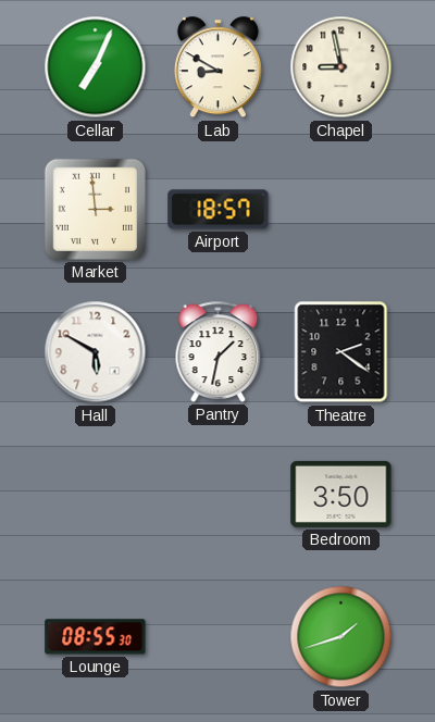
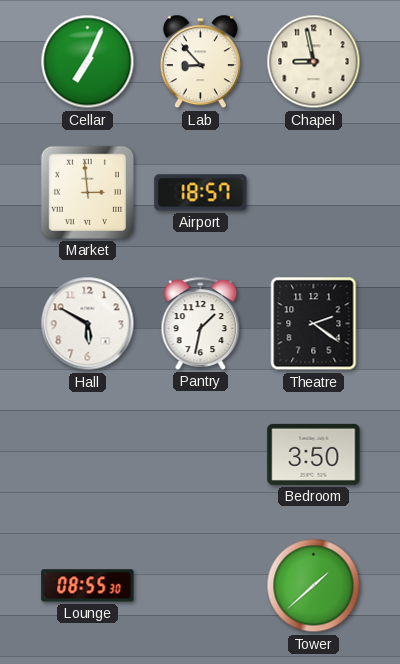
Lab: 8:50 -> 8:53 (200, 62)
Tower: 1:42 -> 1:38 (314, 586)
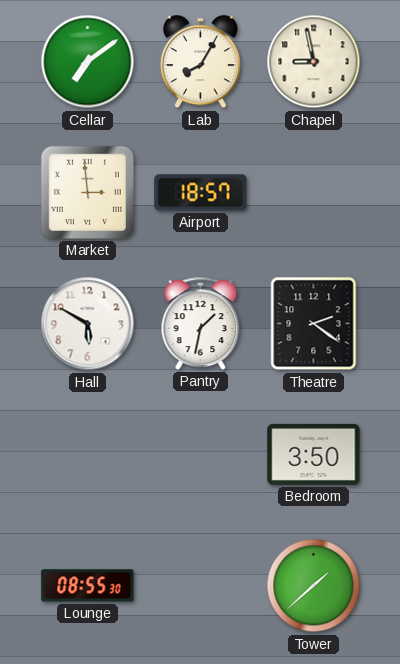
Cellar: 7:04 -> 7:09 (88, 62)
Lab: 8:53 -> 8:05 (200, 62)
